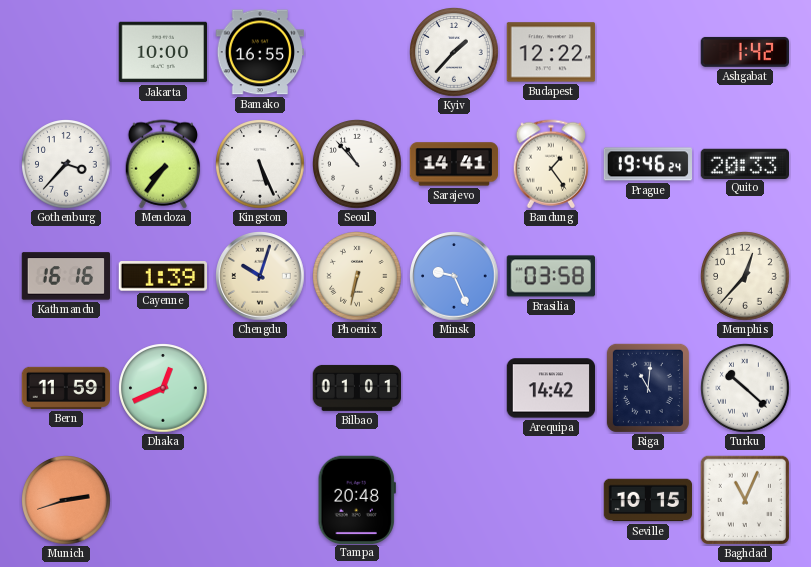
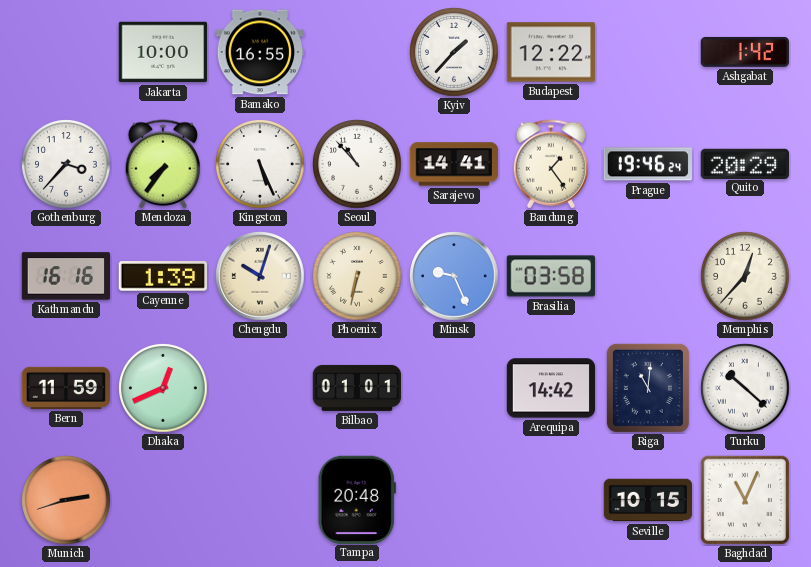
Quito: 20:33 -> 20:29 (744, 163)
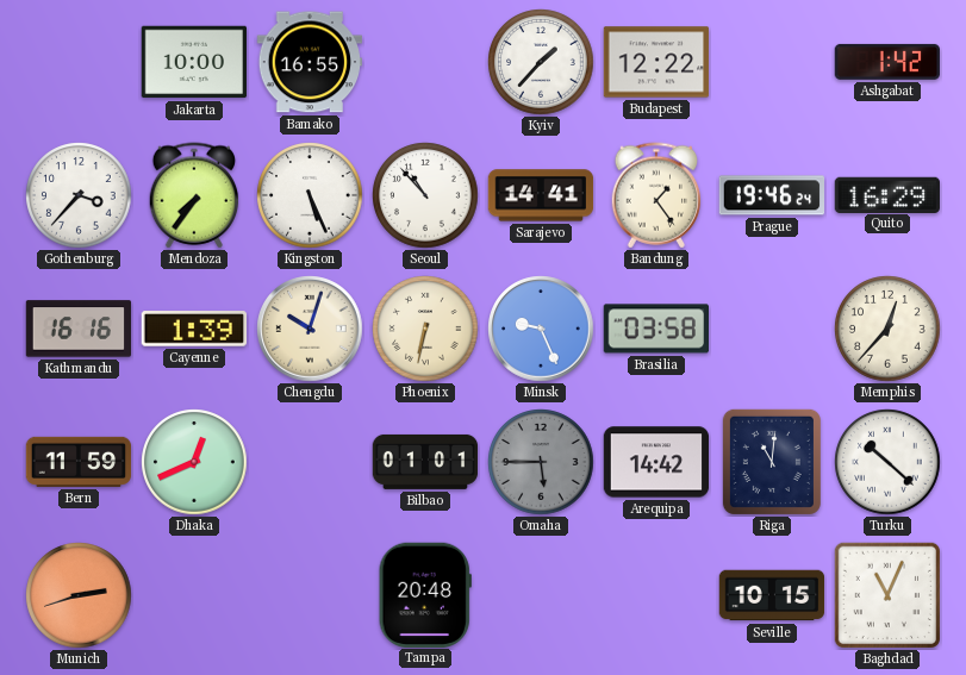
Quito: 20:29 -> 16:29 (886, 194)
Omaha: none -> 5:45 (541, 462)
